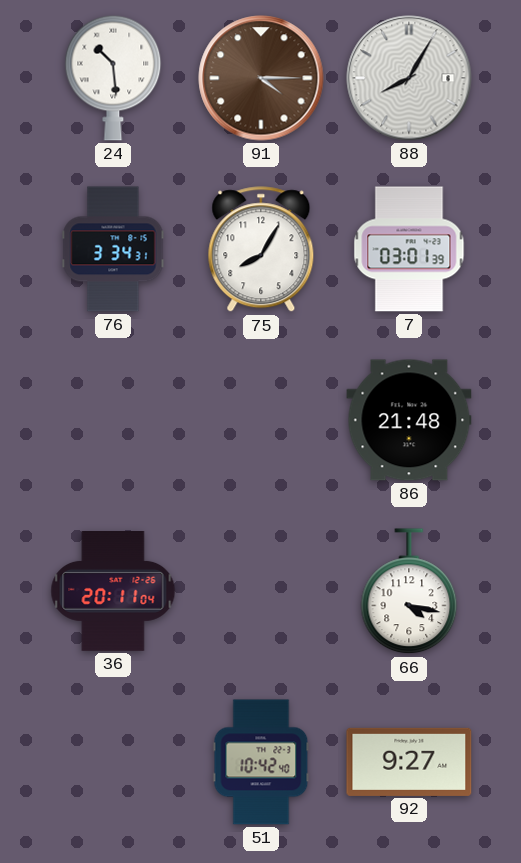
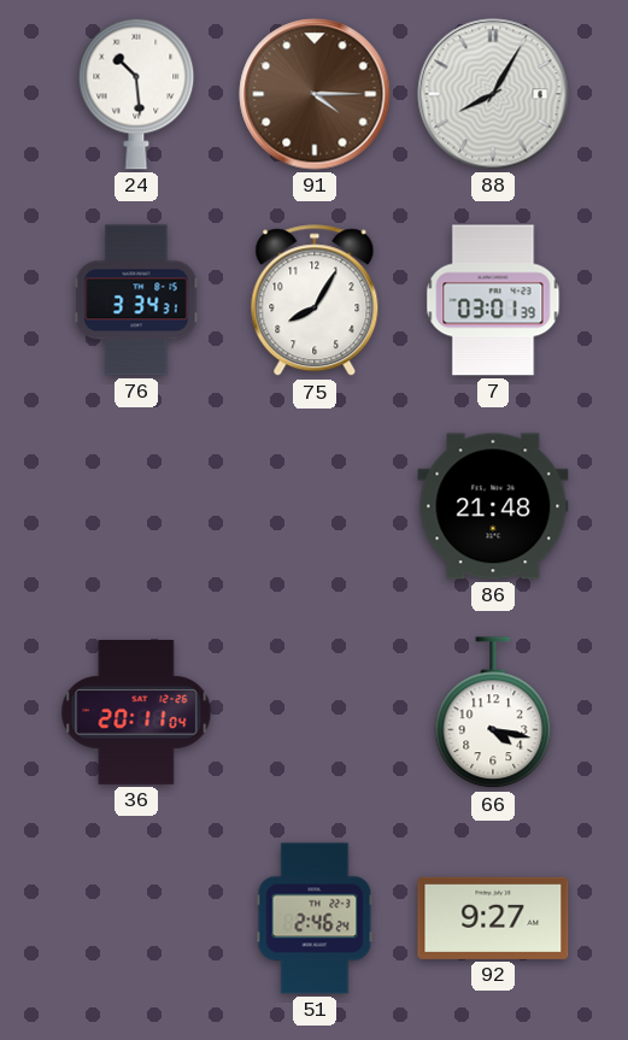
51: 10:42 -> 2:46 (315, 918)
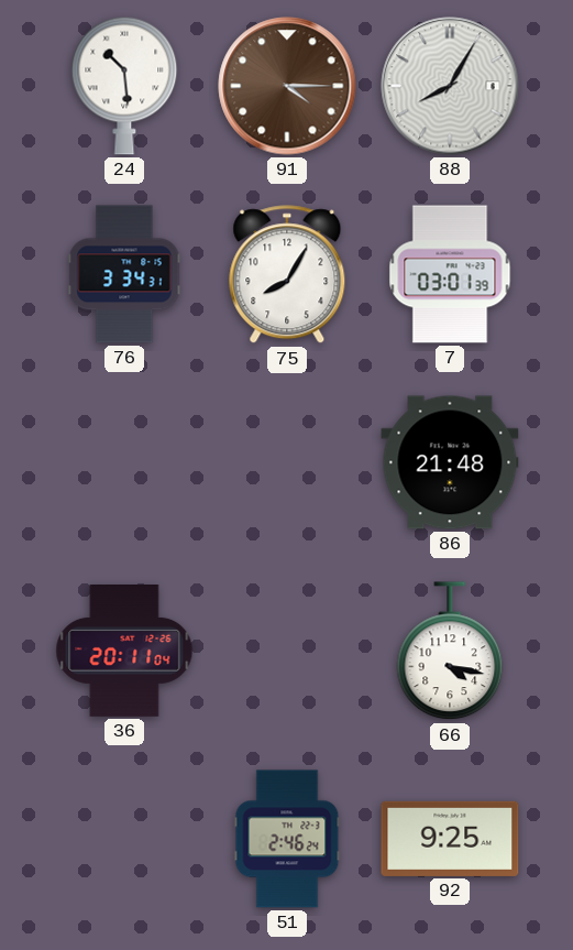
92: 9:27 -> 9:25 (450, 839)
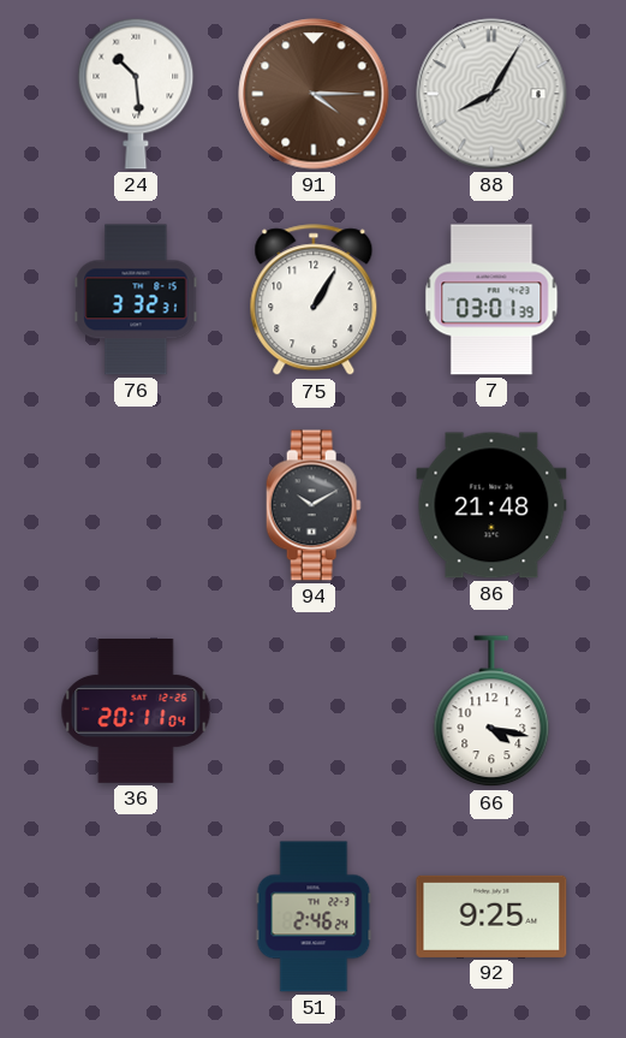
76: 3:34 -> 3:32 (136, 299)
75: 8:05 -> 1:05 (314, 301)
94: none -> 10:10 (314, 505)
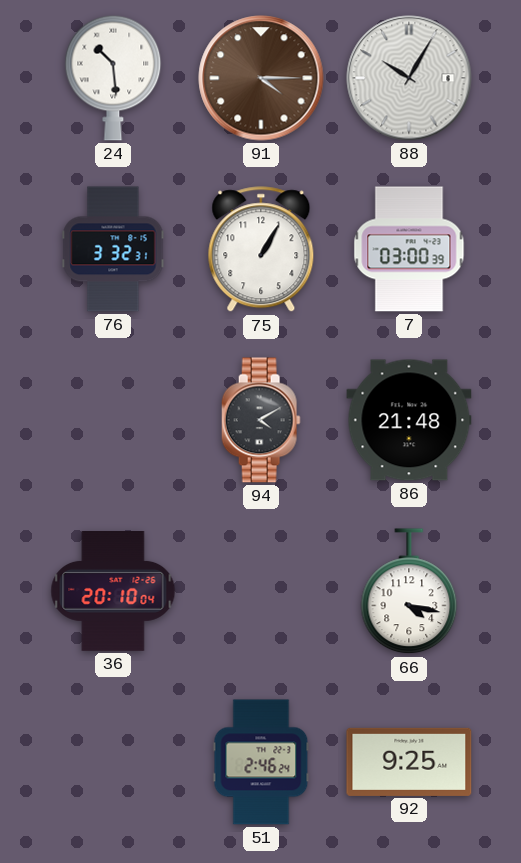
88: 8:05 -> 10:05 (409, 78)
7: 03:01 -> 03:00 (409, 249)
94: 10:10 -> 4:10 (261, 420)
36: 20:11 -> 20:10 (113, 592)
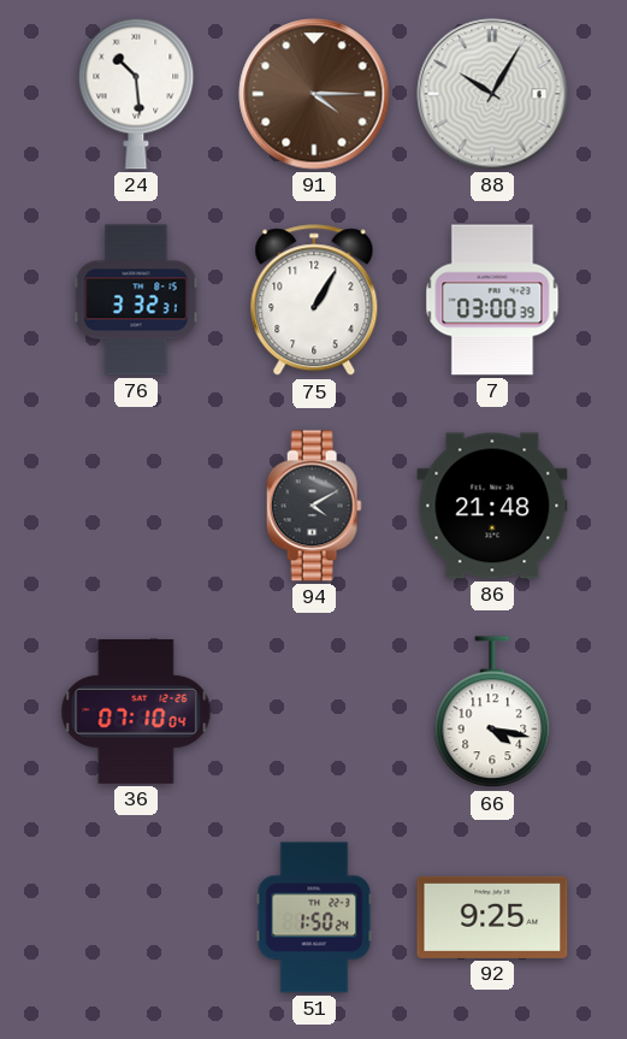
36: 20:10 -> 07:10 (136, 713)
51: 2:46 -> 1:50 (314, 917)
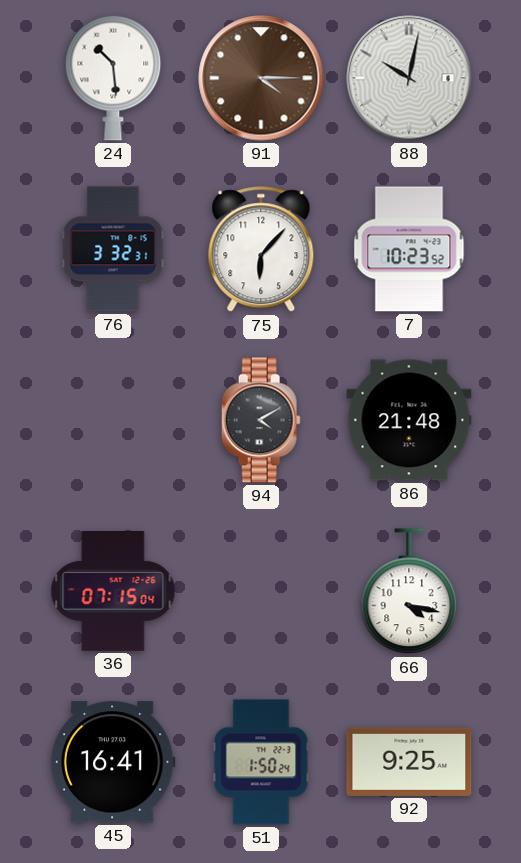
88: 10:05 -> 10:02 (409, 78)
75: 1:05 -> 6:07 (261, 250)
7: 03:00 -> 10:23 (409, 249)
36: 07:10 -> 07:15 (113, 592)
45: none -> 16:41 (113, 762)
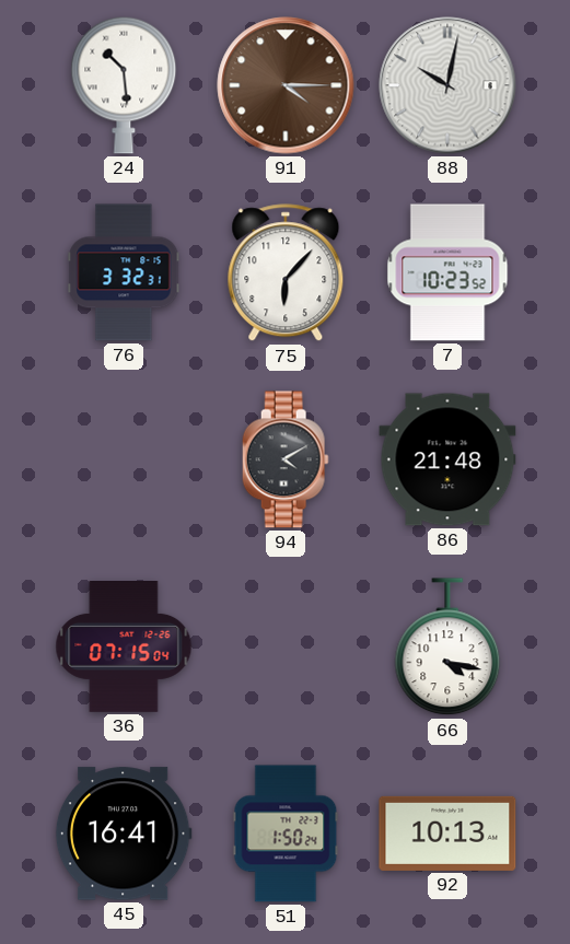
92: 9:25 -> 10:13 (447, 834)
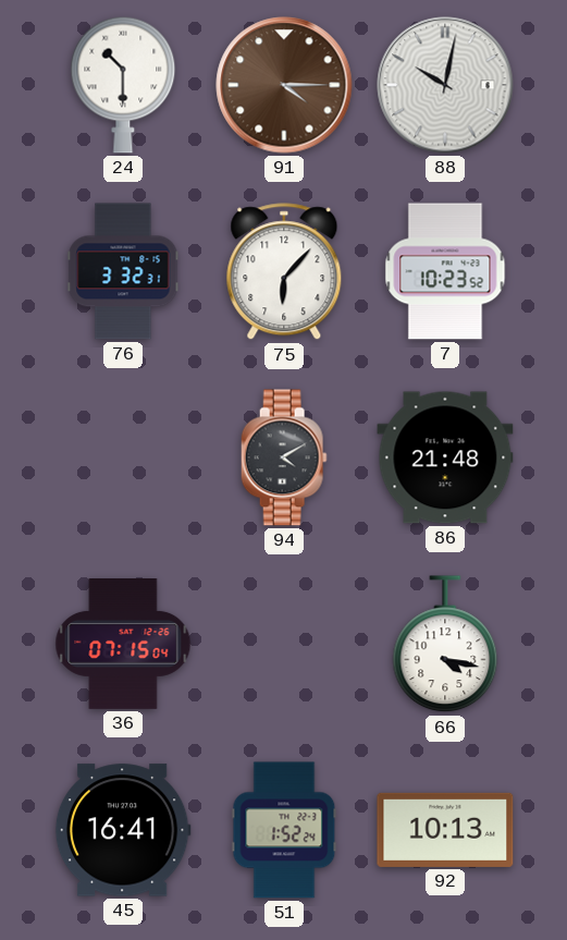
24: 10:29 -> 10:30 (123, 85)
51: 1:50 -> 1:52 (284, 830)
